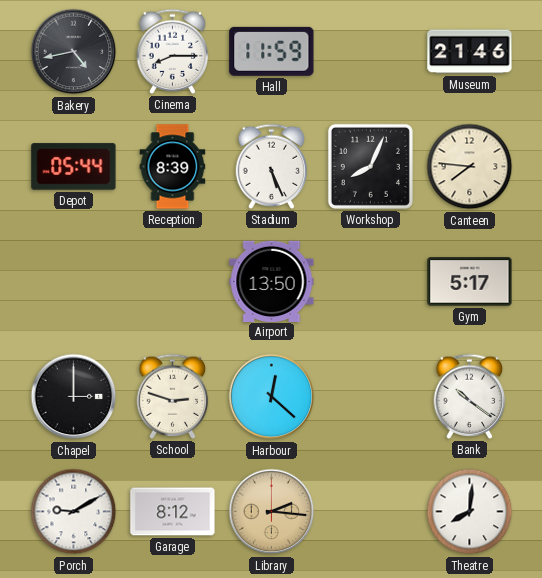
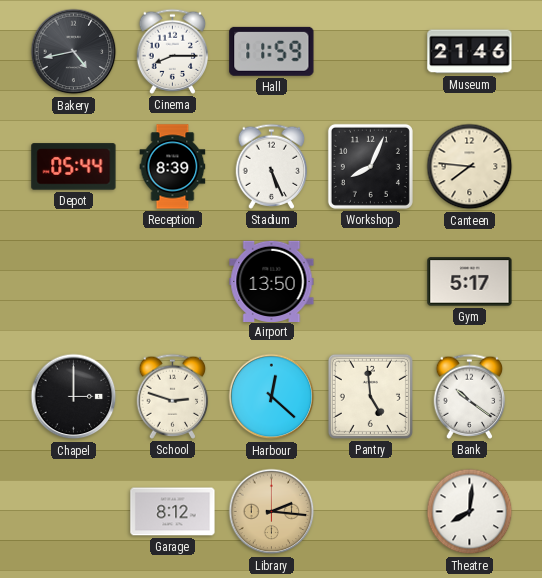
Pantry: none -> 4:59 (370, 396)
Porch: 9:10 -> none (74, 512)
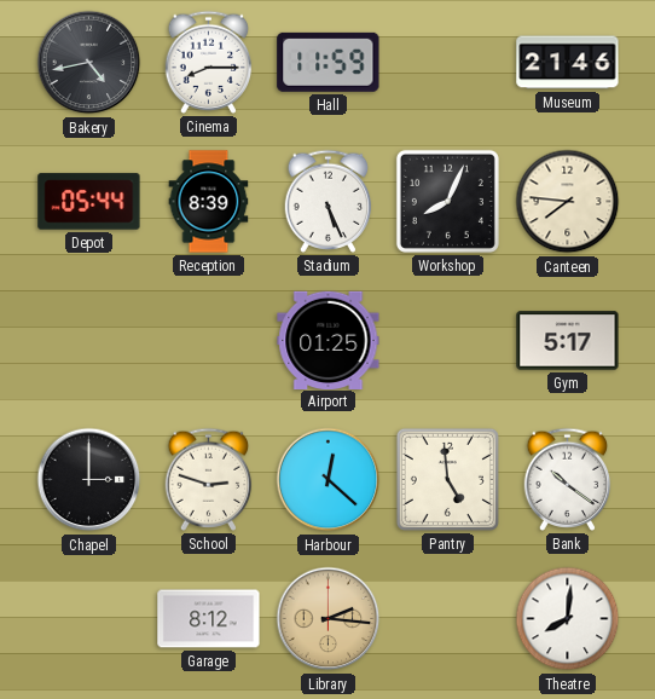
Airport: 13:50 -> 01:25 (329, 340)
